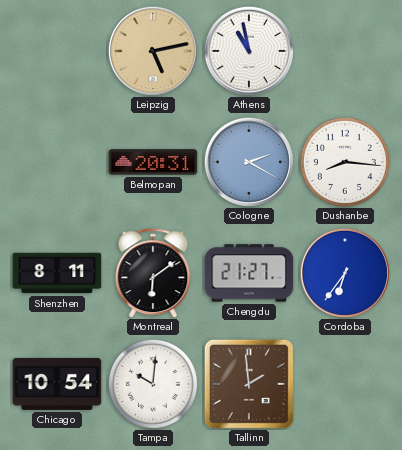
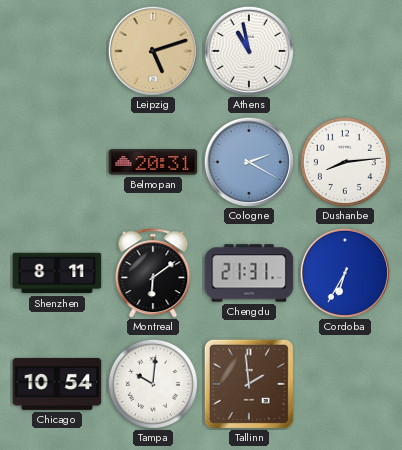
Leipzig: 5:13 -> 5:12 (153, 51)
Dushanbe: 8:16 -> 8:14 (345, 162)
Chengdu: 21:27 -> 21:31 (249, 273)
Cordoba: 6:36 -> 6:35 (345, 273)
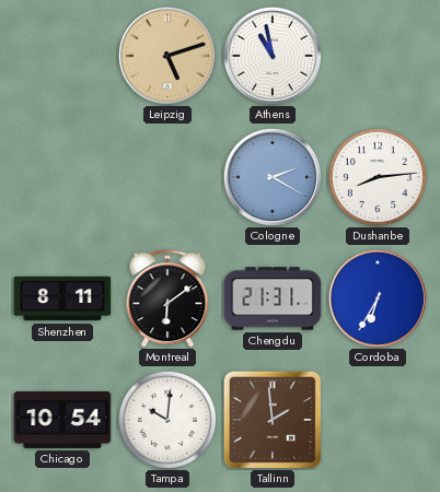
Belmopan: 20:31 -> none (153, 162)
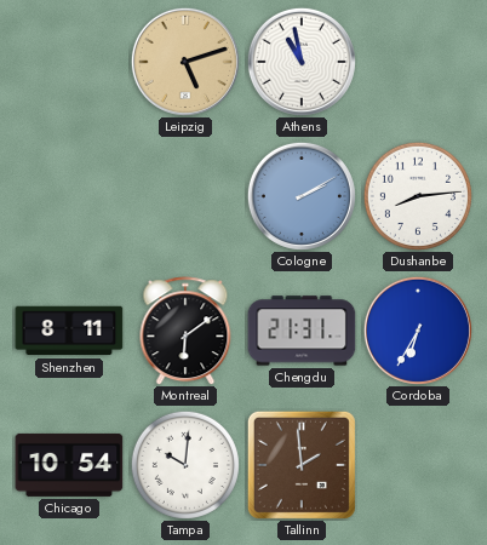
Cologne: 2:20 -> 2:10 (302, 196)
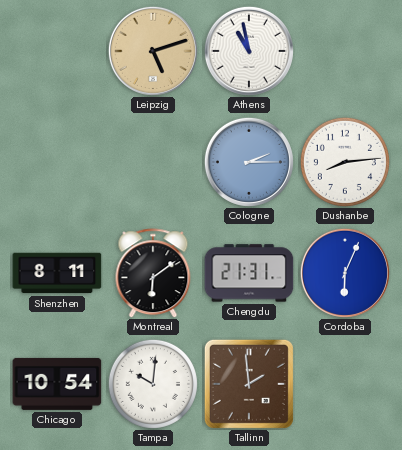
Cologne: 2:10 -> 2:15 (249, 162)
Cordoba: 6:35 -> 6:04 (345, 273)
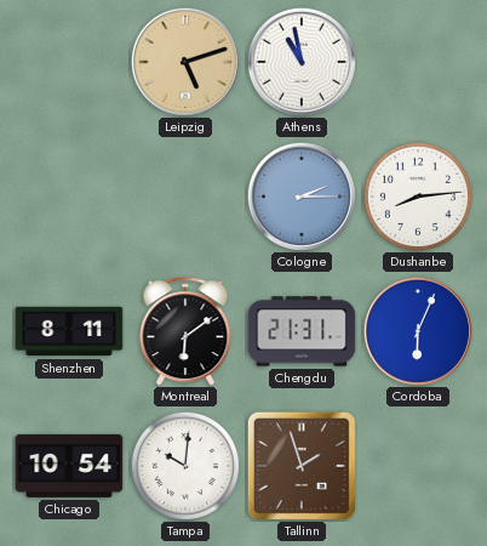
Tallinn: 1:59 -> 1:57 (302, 466)
